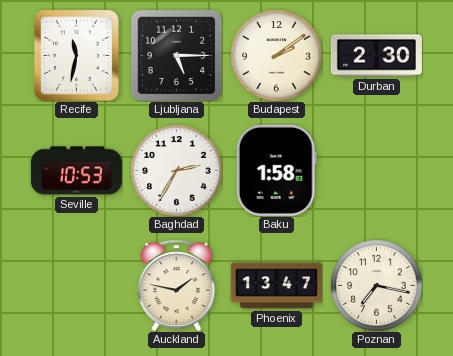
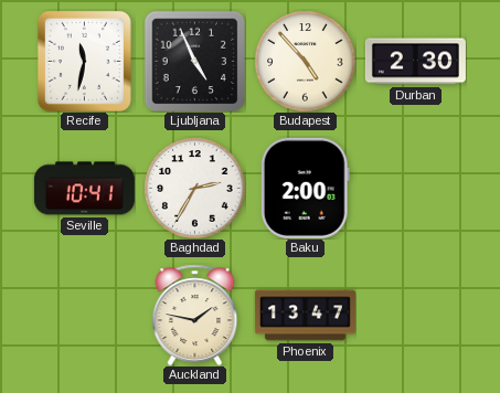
Ljubljana: 5:15 -> 4:56 (194, 61)
Budapest: 2:09 -> 4:53 (305, 61)
Seville: 10:53 -> 10:41 (84, 189)
Baku: 1:58 -> 2:00 (305, 188)
Poznan: 7:17 -> none (376, 285)
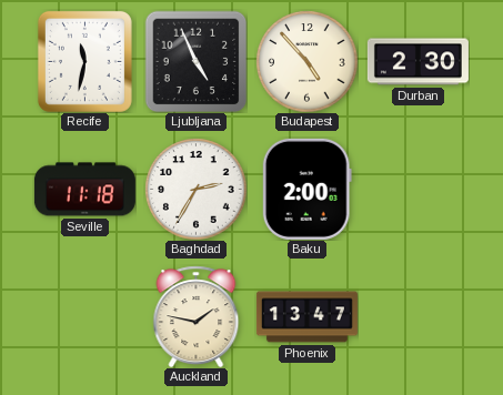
Seville: 10:41 -> 11:18 (84, 190)
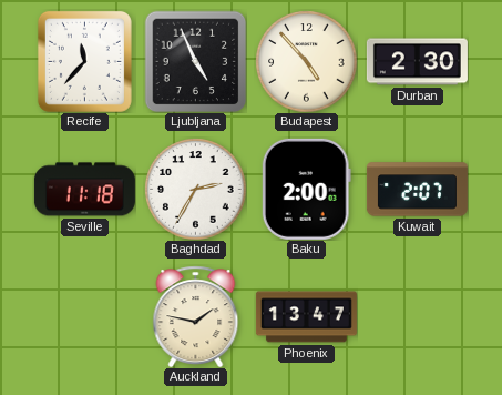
Recife: 11:32 -> 11:37 (84, 61)
Kuwait: none -> 2:07 (417, 190)
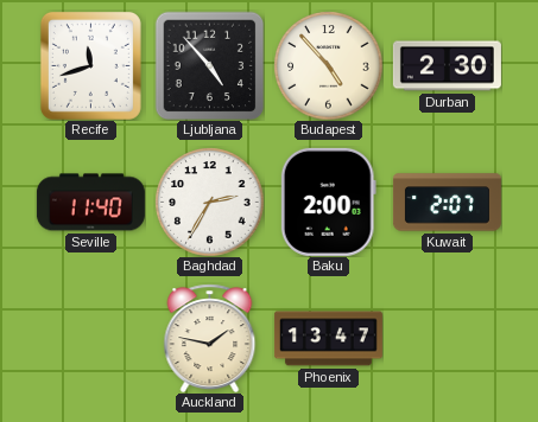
Recife: 11:37 -> 11:42 (90, 65)
Ljubljana: 4:56 -> 4:53 (209, 65)
Seville: 11:18 -> 11:40 (90, 203)
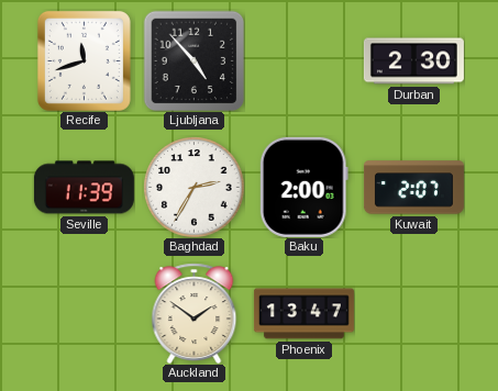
Budapest: 4:53 -> none (328, 65)
Seville: 11:40 -> 11:39 (84, 188)
Auckland: 1:47 -> 1:51 (195, 313)
